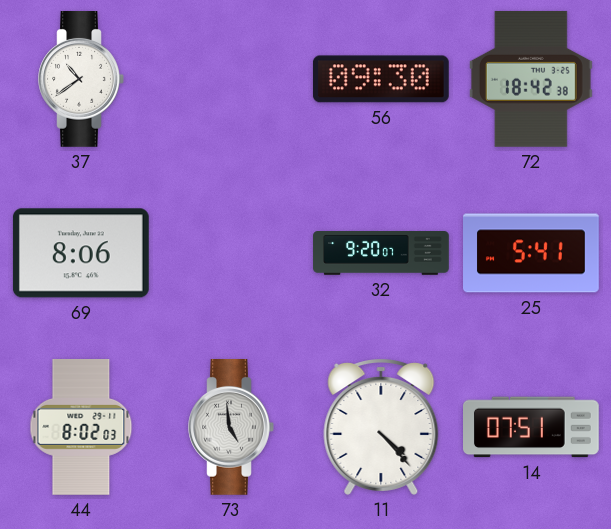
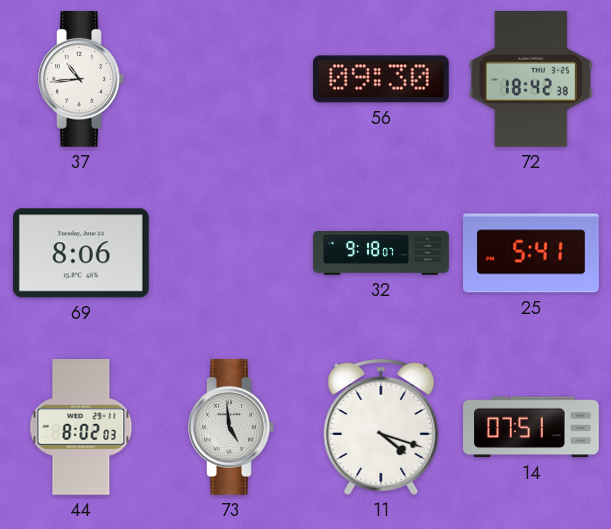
37: 10:39 -> 10:44 (81, 80)
32: 9:20 -> 9:18 (381, 254)
11: 4:23 -> 4:18 (381, 427)
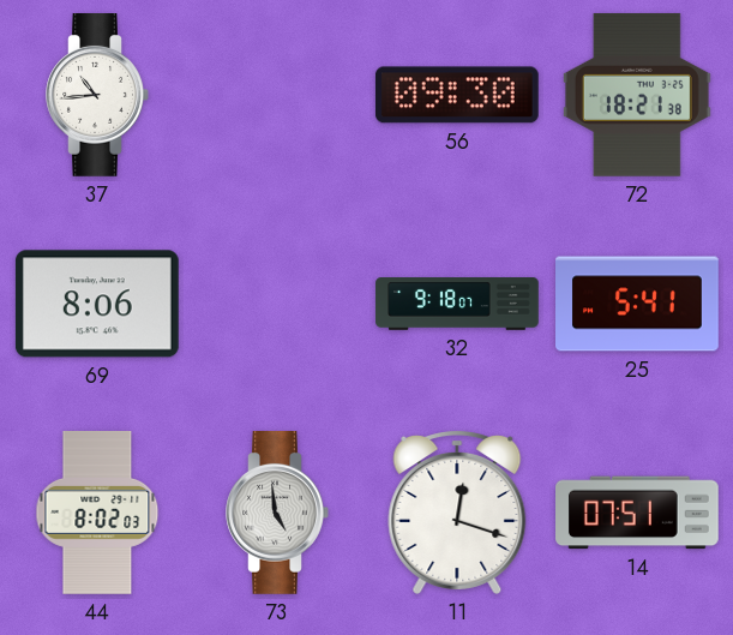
72: 18:42 -> 18:21 (637, 95)
11: 4:18 -> 12:18 (457, 513)
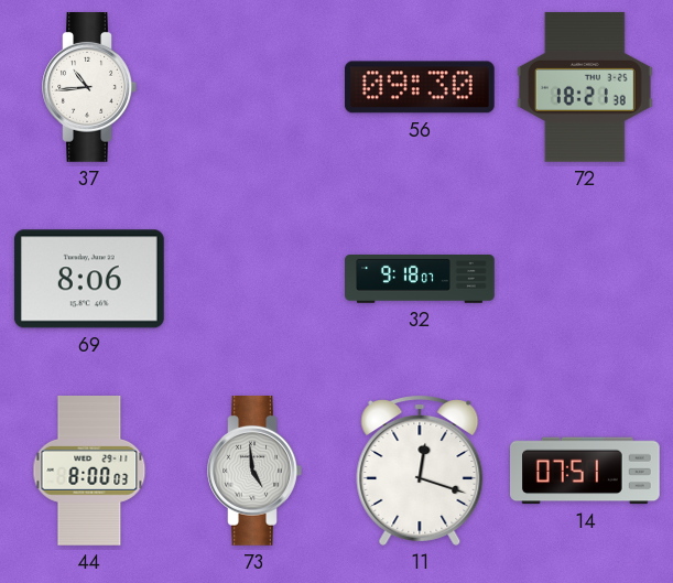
25: 5:41 -> none (638, 304)
44: 8:02 -> 8:00 (89, 472)
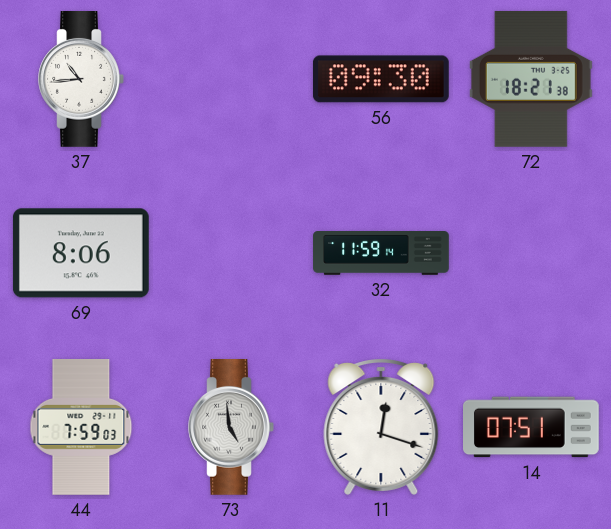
32: 9:18 -> 11:59 (381, 254)
44: 8:00 -> 7:59 (81, 428)
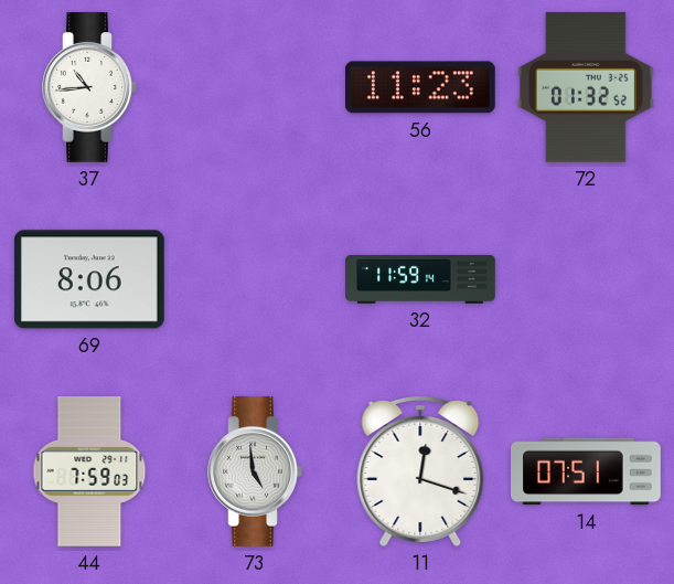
56: 09:30 -> 11:23 (420, 87)
72: 18:21 -> 01:32 (586, 87)
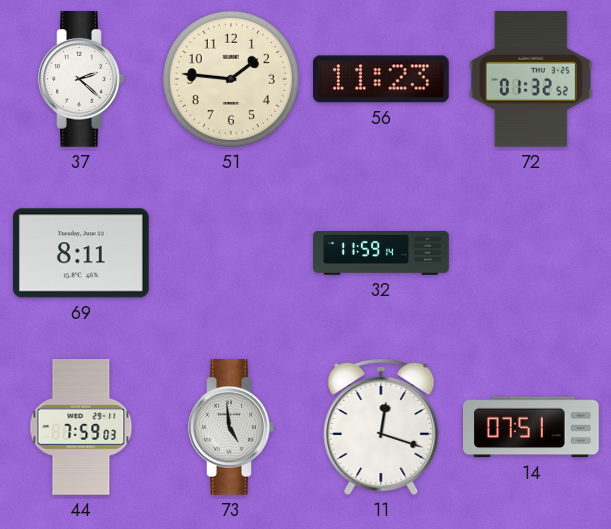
37: 10:44 -> 2:22 (81, 80)
51: none -> 1:46 (231, 79)
69: 8:06 -> 8:11 (81, 253)
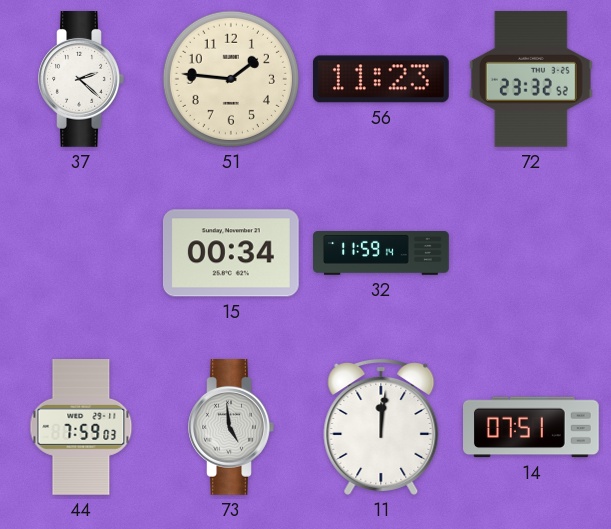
72: 01:32 -> 23:32 (531, 79)
69: 8:11 -> none (81, 253)
15: none -> 00:34 (231, 253)
11: 12:18 -> 12:01 (381, 427)
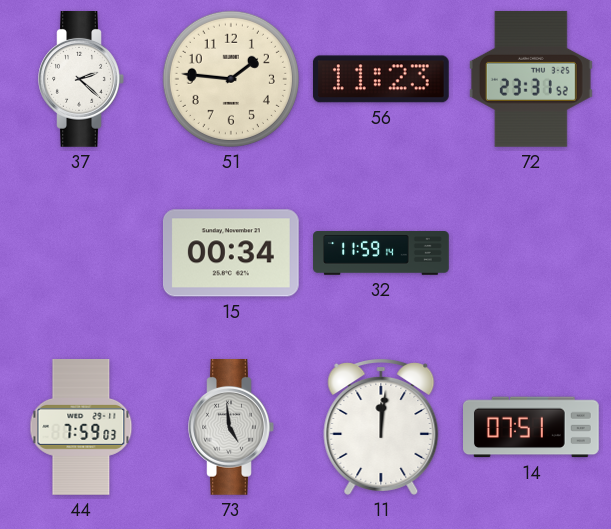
72: 23:32 -> 23:31 (531, 79)
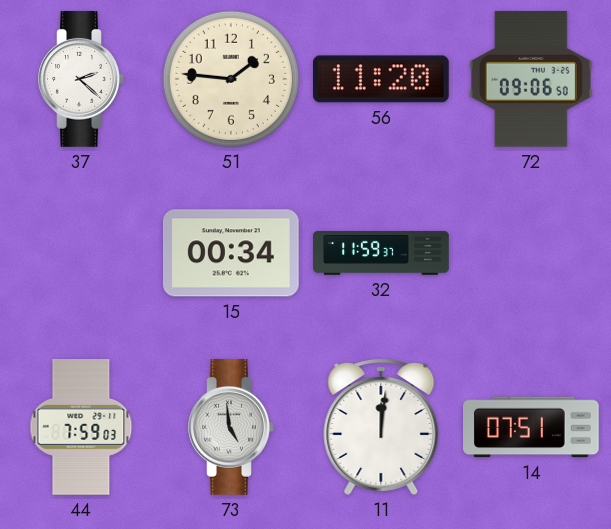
56: 11:23 -> 11:20 (381, 79)
72: 23:31 -> 09:06 (531, 79)
32: 11:59:14 -> 11:59:37 (381, 254)
